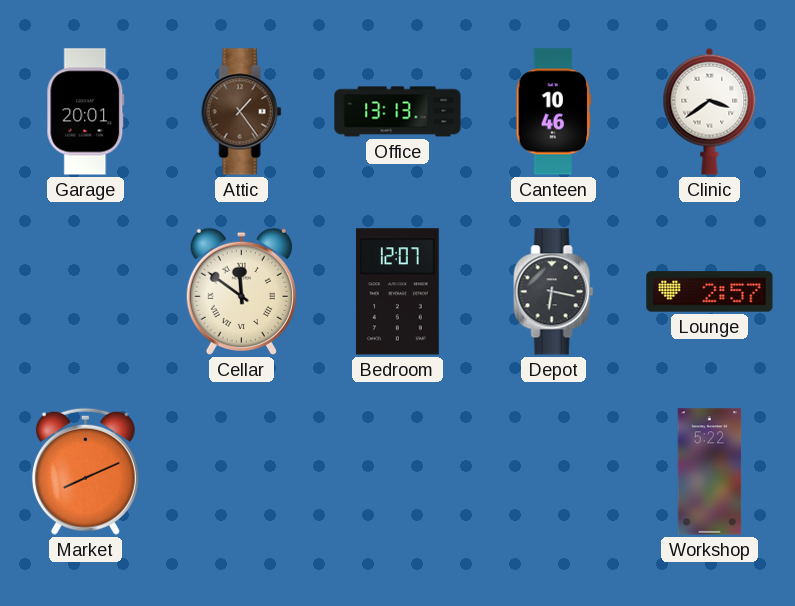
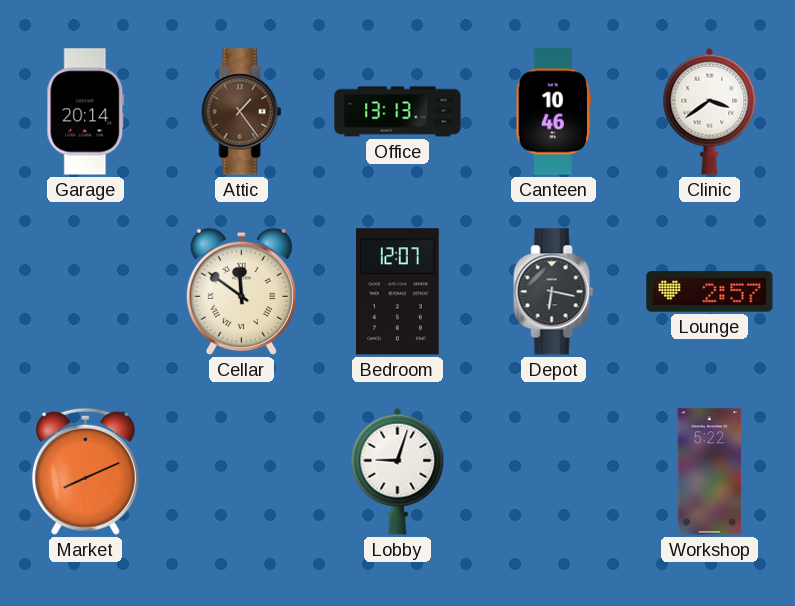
Garage: 20:01 -> 20:14 (86, 112)
Lobby: none -> 9:03 (398, 471)
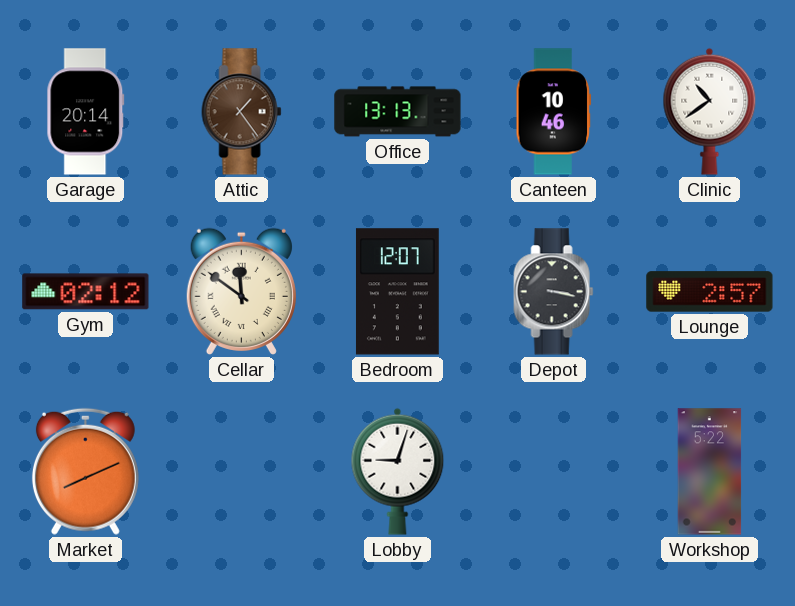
Clinic: 3:39 -> 10:39 (710, 111)
Gym: none -> 02:12 (86, 292)
Depot: 6:17 -> 3:17 (554, 292)
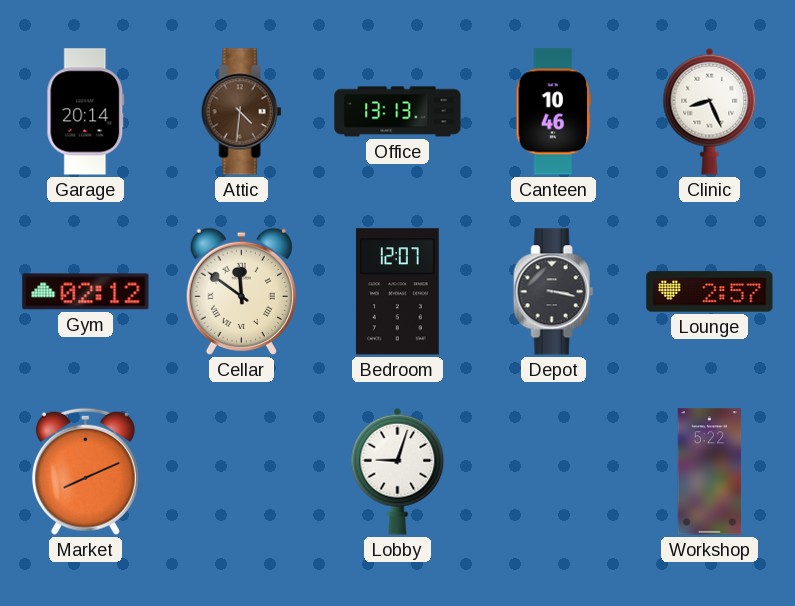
Attic: 1:24 -> 4:31 (242, 112)
Clinic: 10:39 -> 8:26 (710, 111)
